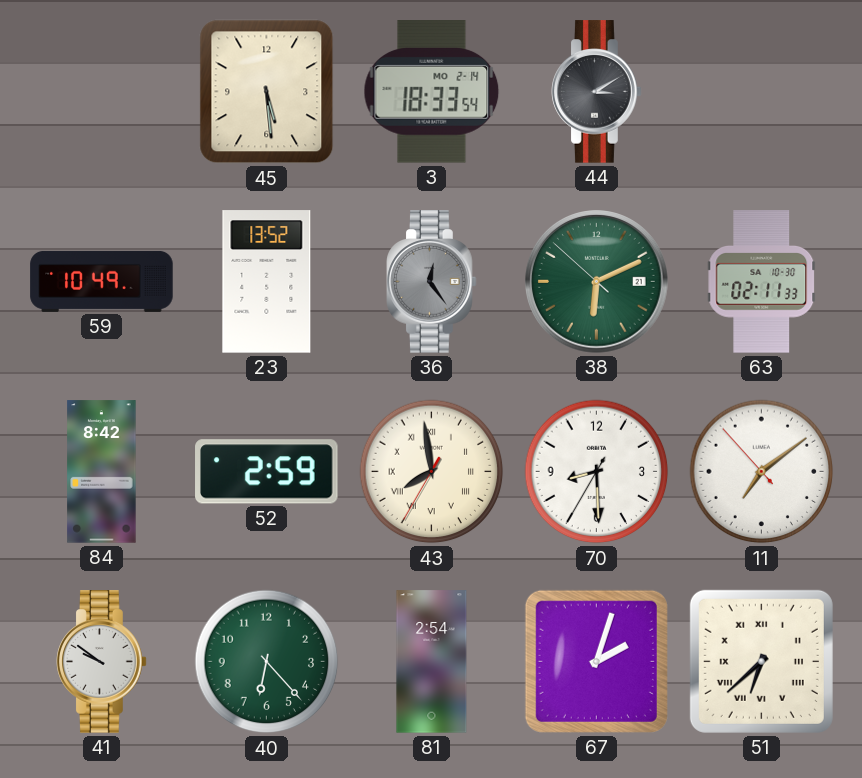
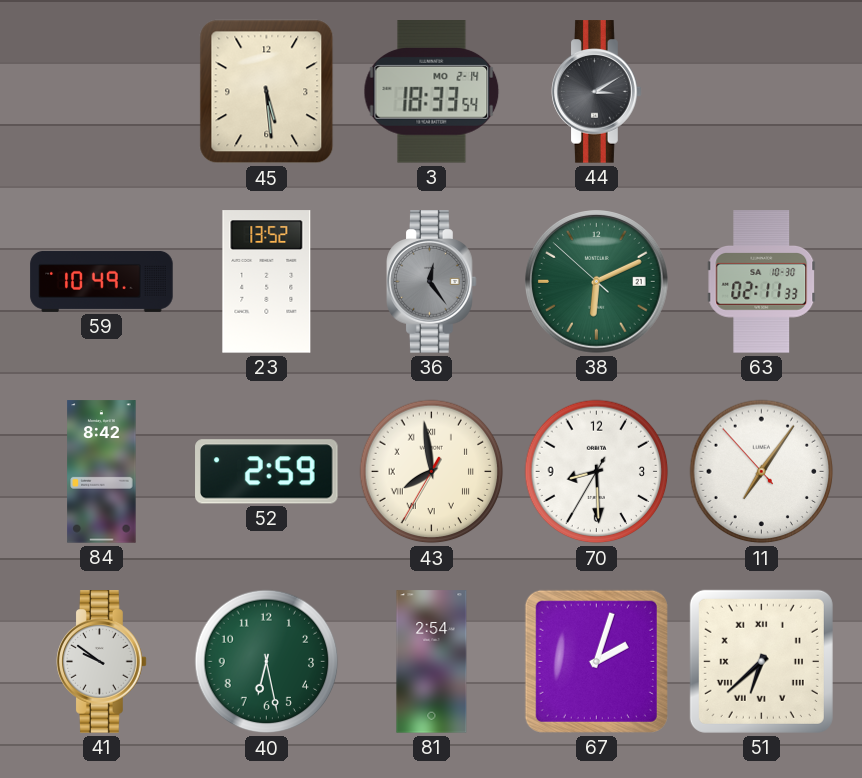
11: 7:08 -> 7:05 (762, 472)
40: 6:23 -> 6:28 (267, 662)
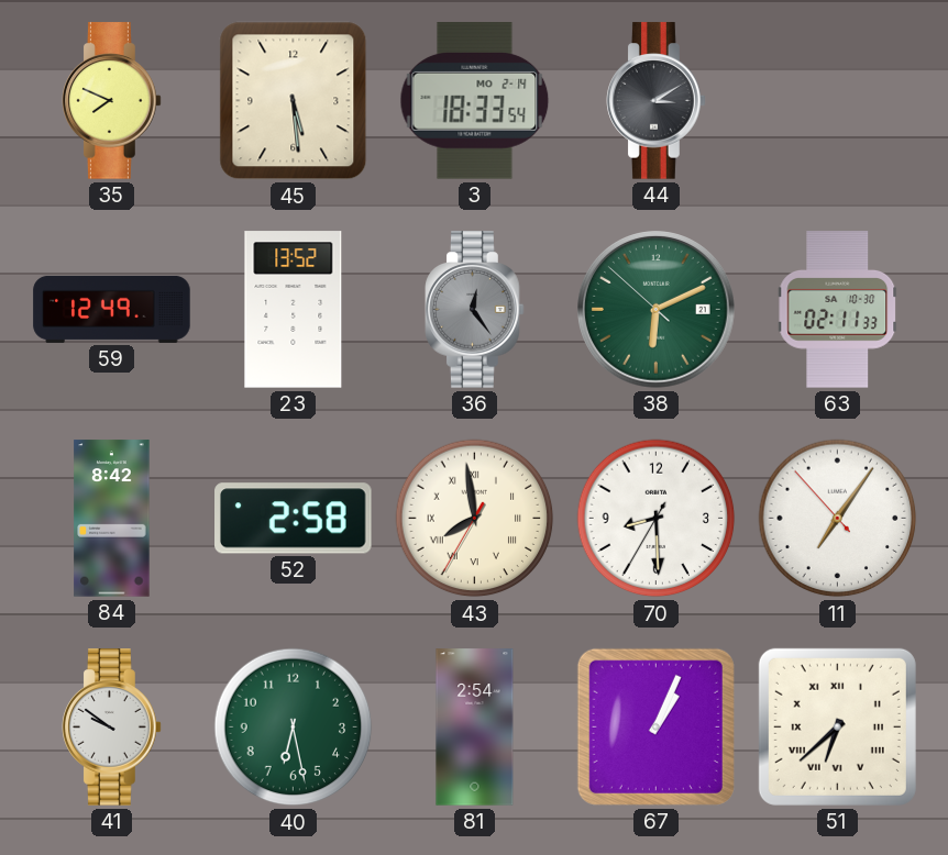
35: none -> 7:49 (112, 101)
59: 10:49 -> 12:49 (112, 309)
52: 2:59 -> 2:58 (294, 519)
67: 2:03 -> 1:04 (655, 726)
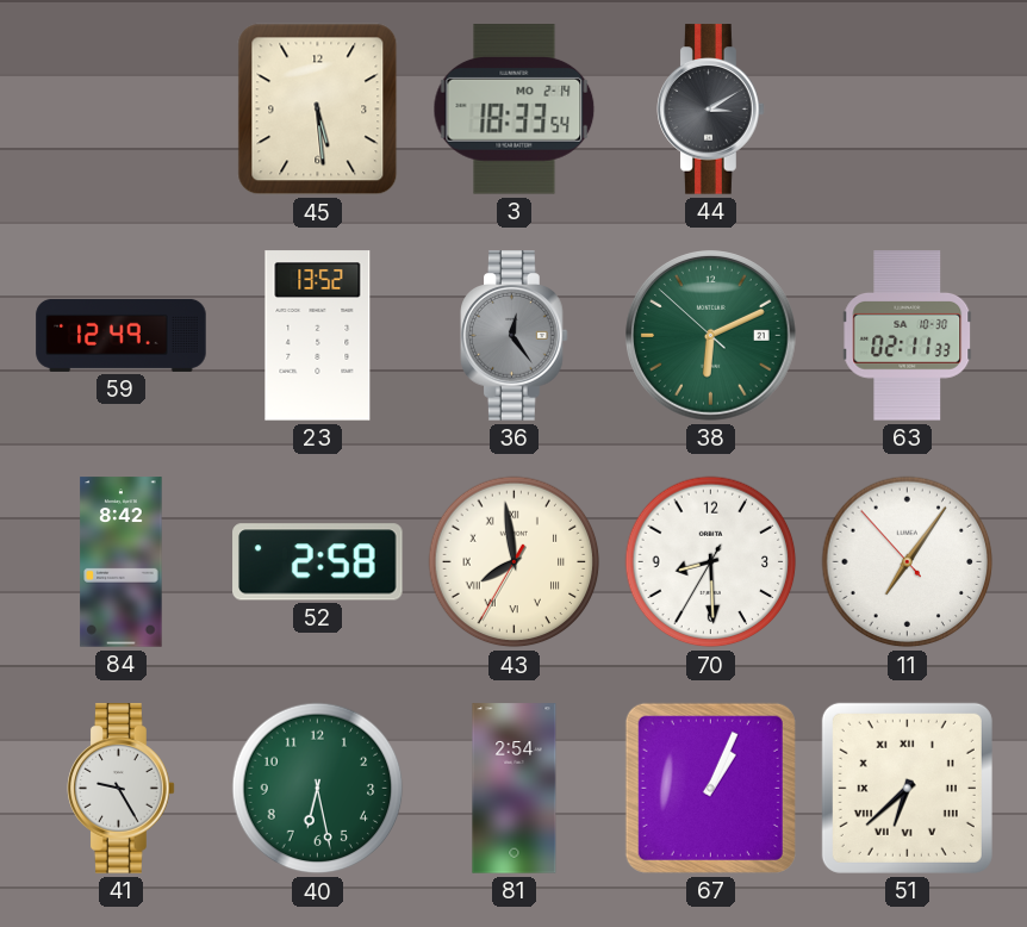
35: 7:49 -> none (112, 101)
41: 9:51 -> 9:25 (122, 789)
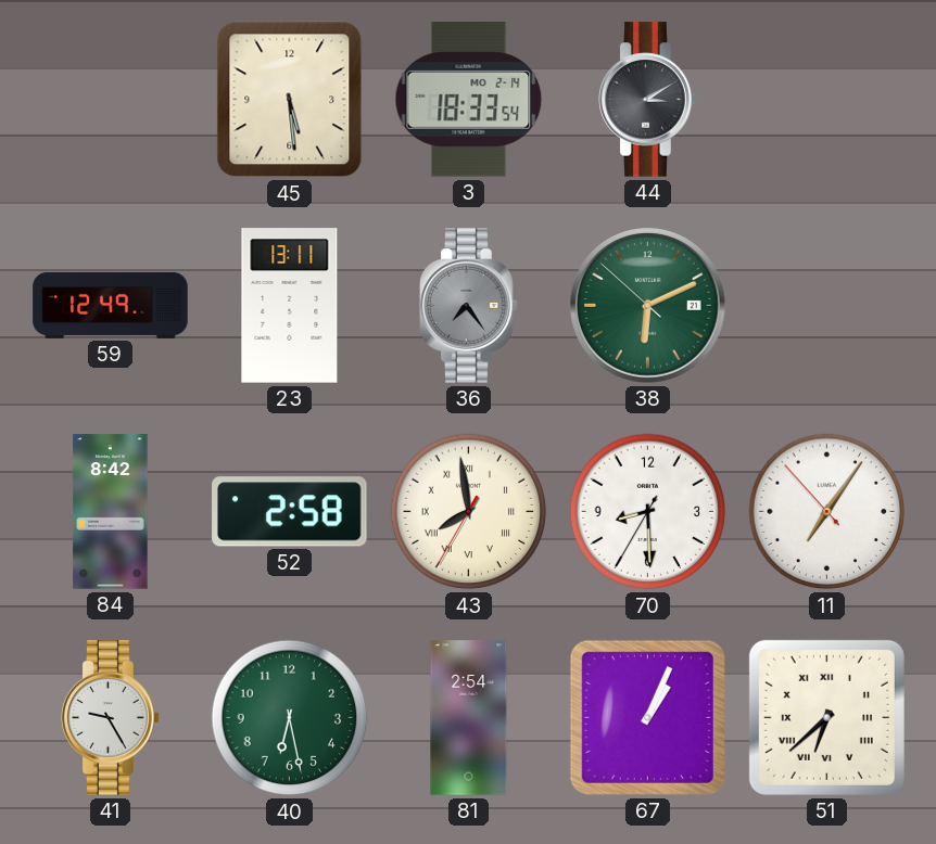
23: 13:52 -> 13:11 (290, 306)
36: 12:24 -> 7:24 (469, 306)
63: 02:11 -> none (908, 336)
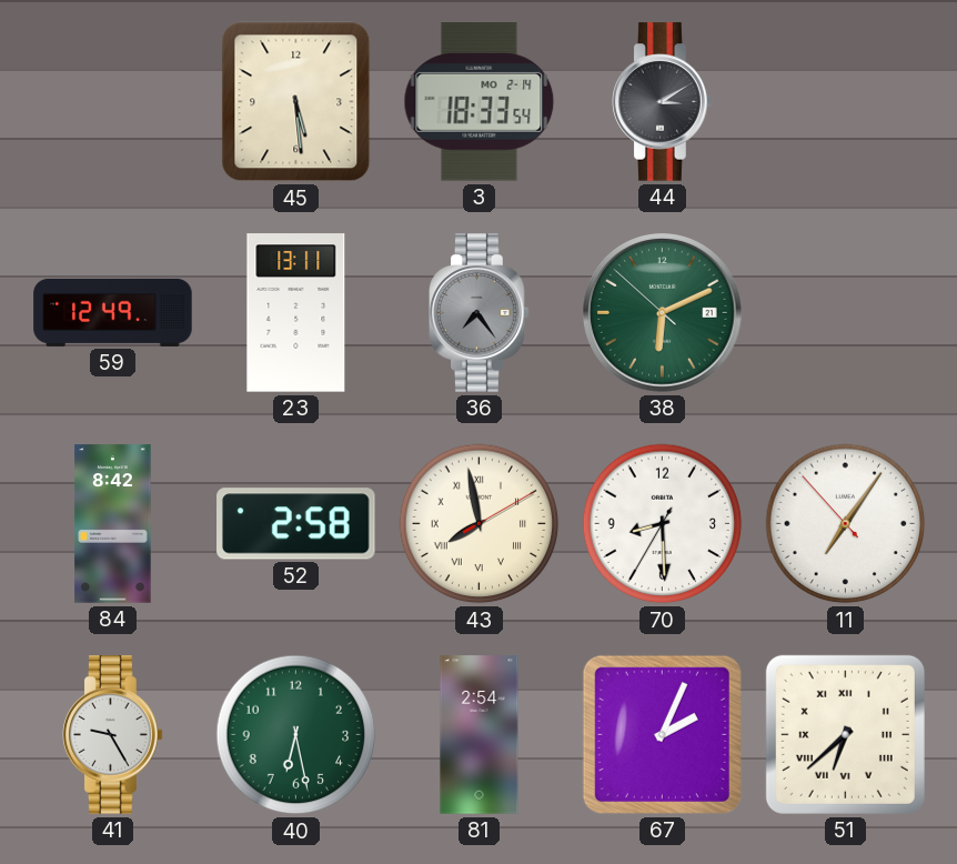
43: 7:58:35 -> 7:58:10 (480, 524)
67: 1:04 -> 2:04 (662, 734)
